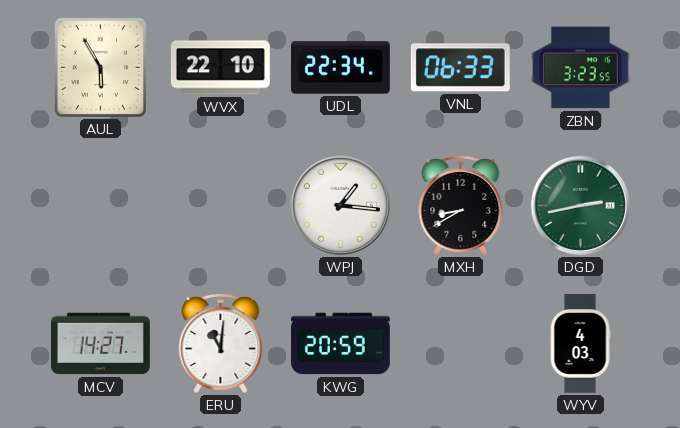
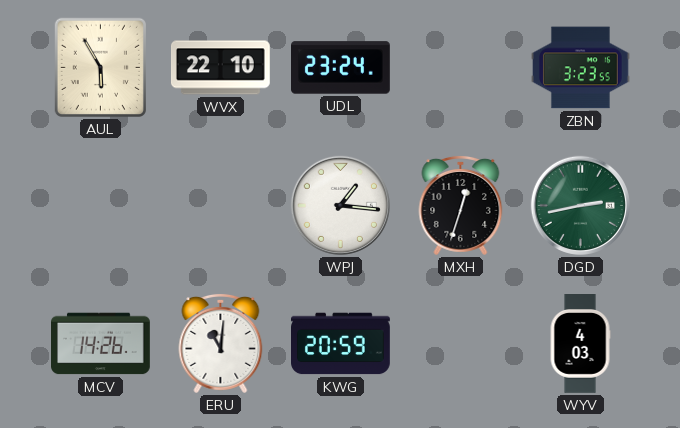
UDL: 22:34 -> 23:24 (341, 68)
VNL: 06:33 -> none (460, 68)
MXH: 8:40 -> 12:33 (461, 205)
MCV: 14:27 -> 14:26 (101, 344)
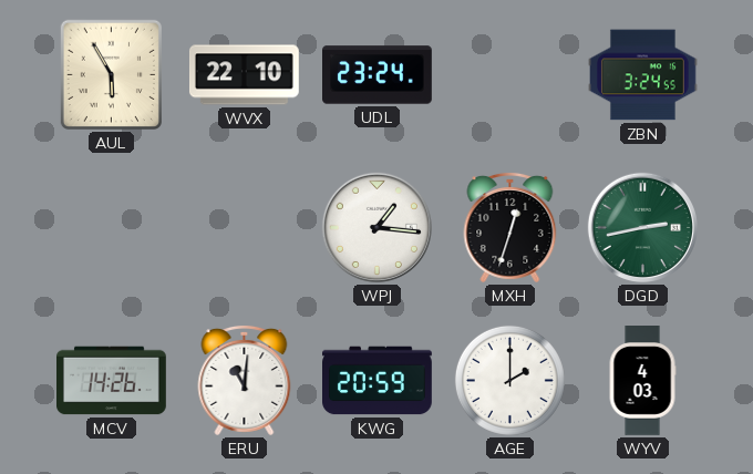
ZBN: 3:23 -> 3:24 (643, 75)
AGE: none -> 2:00 (509, 380)
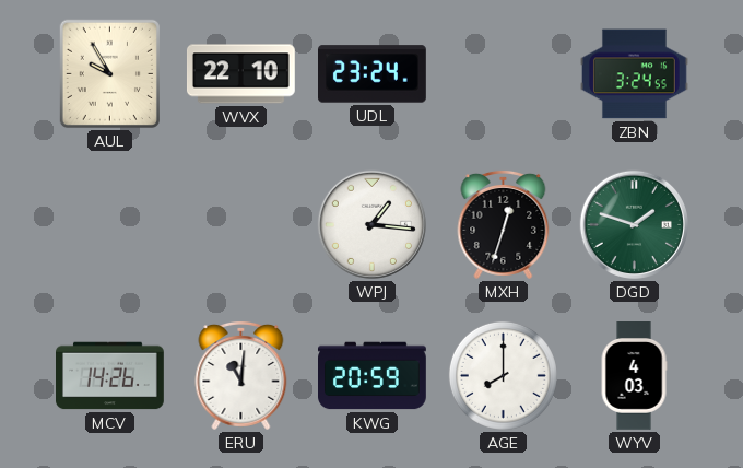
AUL: 5:55 -> 9:55 (109, 73)
DGD: 2:43 -> 1:48 (634, 224)
AGE: 2:00 -> 8:00 (503, 375)
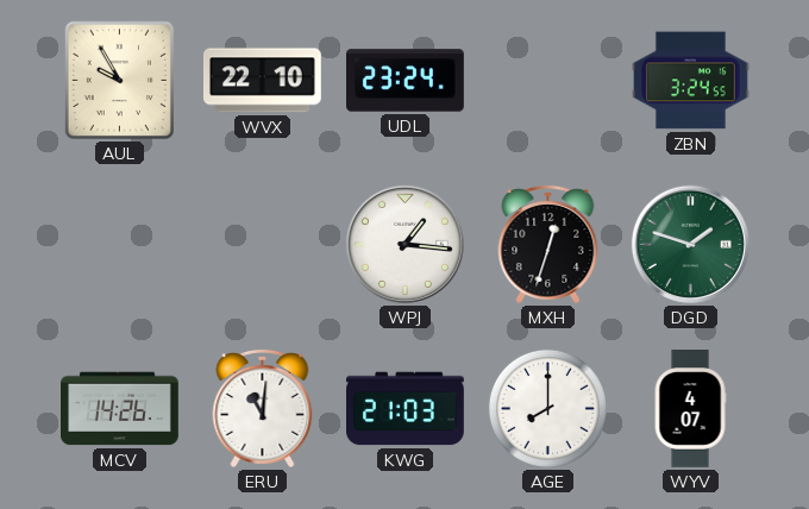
KWG: 20:59 -> 21:03 (406, 409)
WYV: 4:03 -> 4:07 (690, 409)
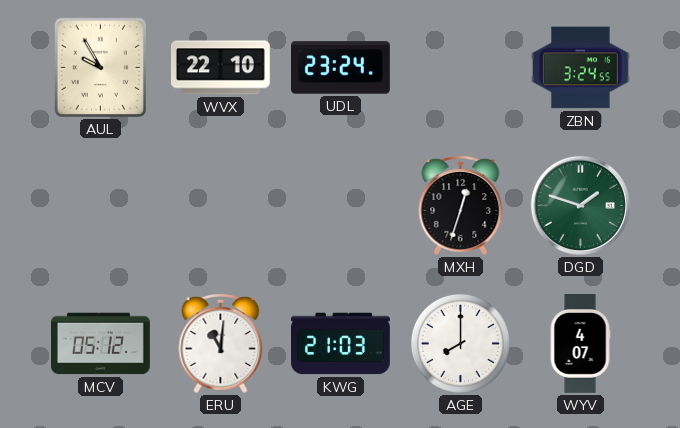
WPJ: 1:16 -> none (404, 244)
MCV: 14:26 -> 05:12 (101, 344)
